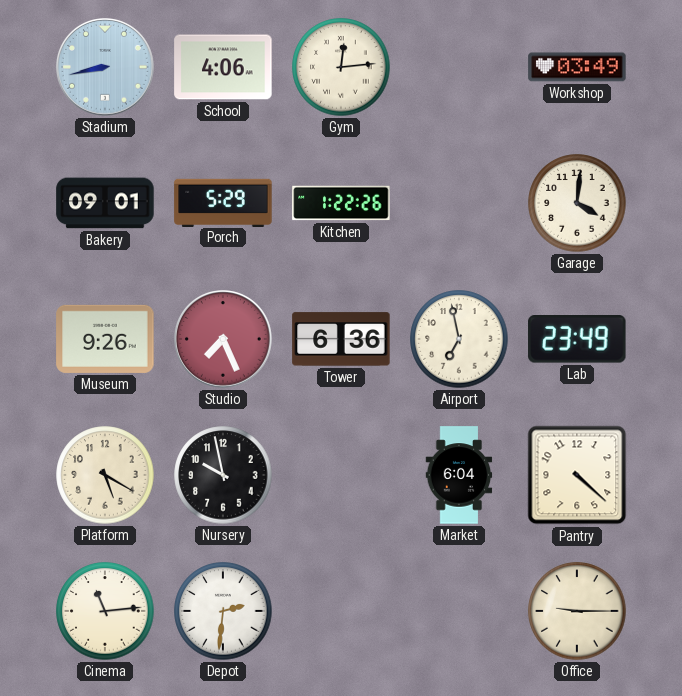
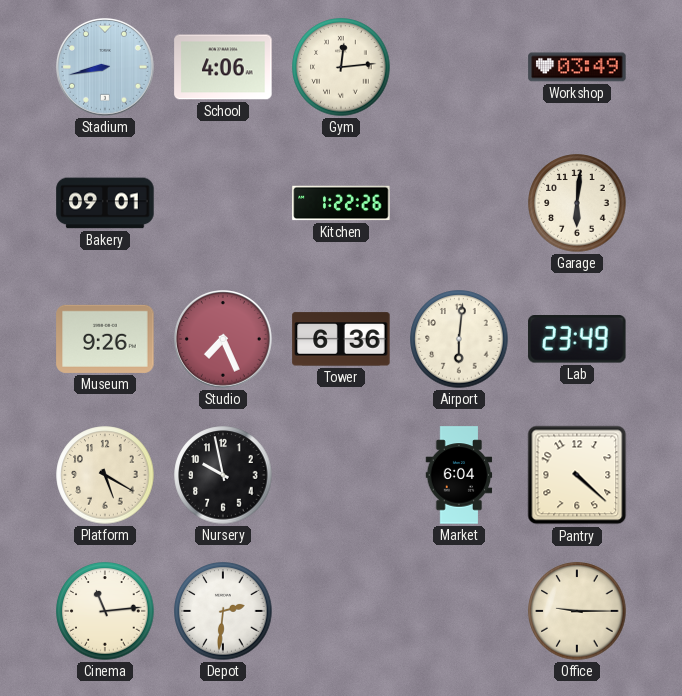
Porch: 5:29 -> none (223, 202)
Garage: 4:01 -> 6:01 (577, 203)
Airport: 6:58 -> 6:01 (459, 339)
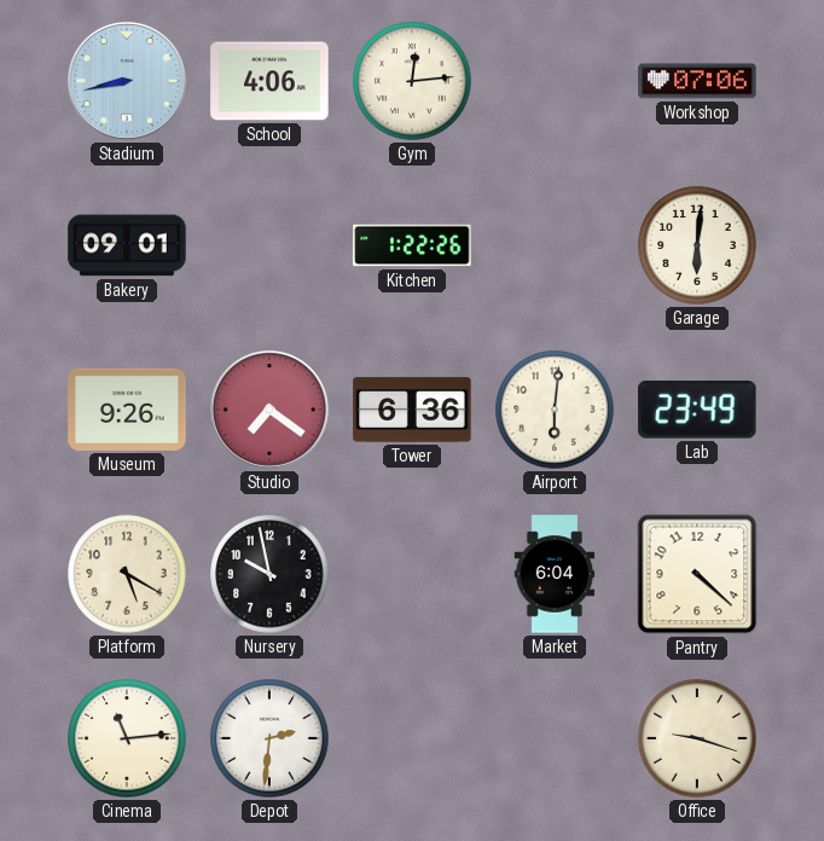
Workshop: 03:49 -> 07:06 (697, 81)
Studio: 7:26 -> 7:21 (271, 411)
Office: 9:15 -> 9:18 (697, 738)
